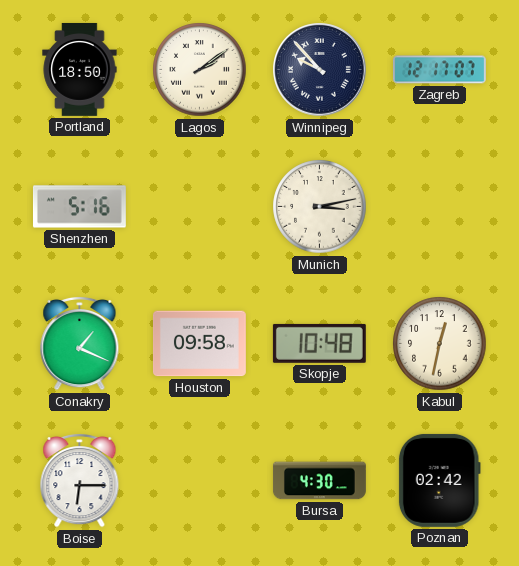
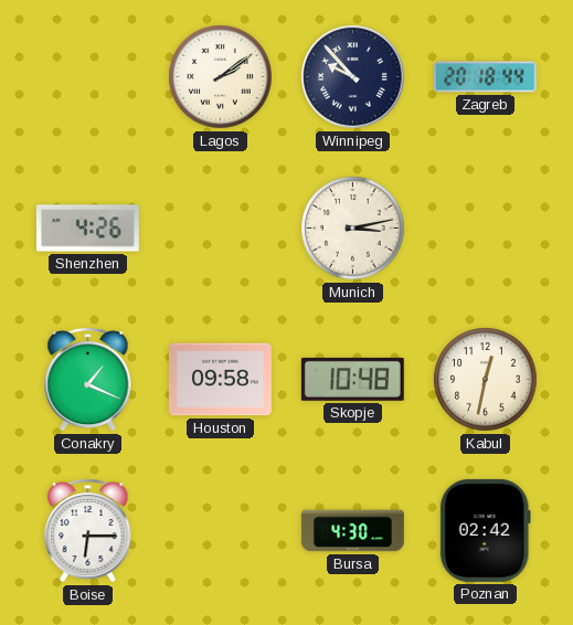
Portland: 18:50 -> none (80, 69)
Zagreb: 12:17 -> 20:18 (485, 77)
Shenzhen: 5:16 -> 4:26 (87, 229)
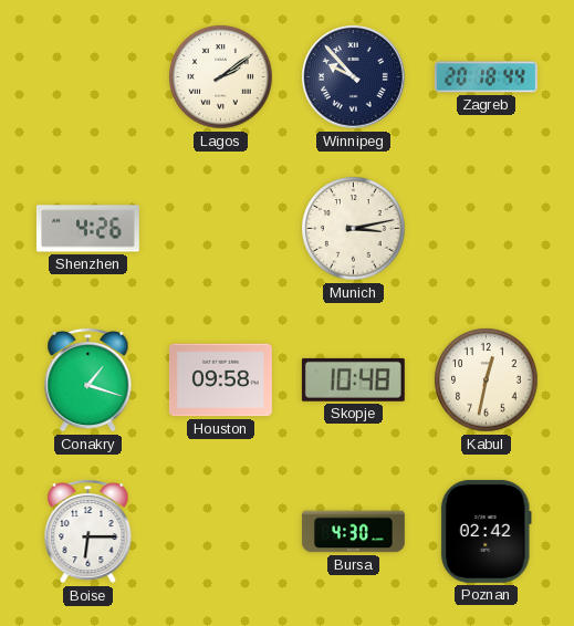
Conakry: 1:19 -> 1:18 (88, 379)
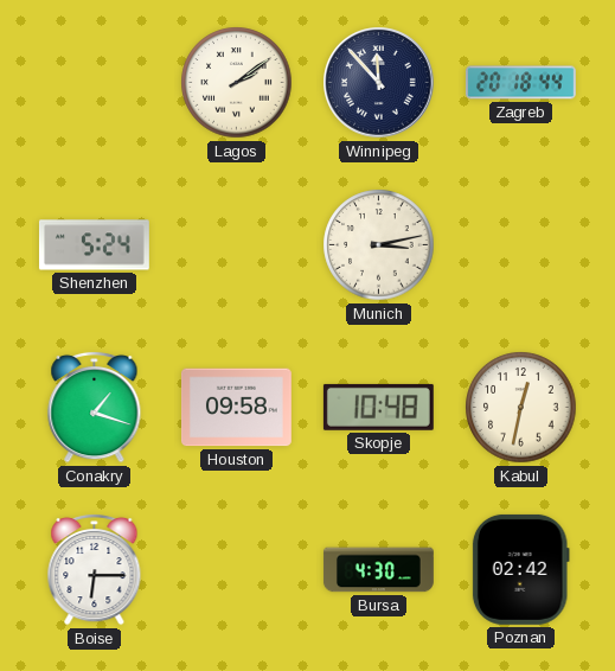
Winnipeg: 9:53 -> 11:53 (379, 83)
Shenzhen: 4:26 -> 5:24 (94, 245)
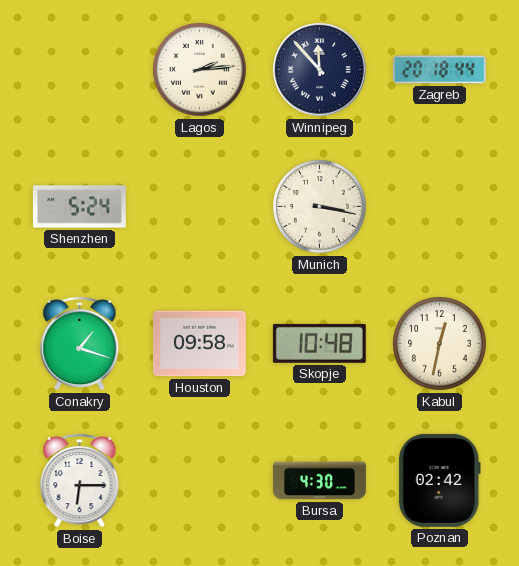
Lagos: 2:09 -> 2:14 (200, 70)
Munich: 3:13 -> 3:17 (320, 207)
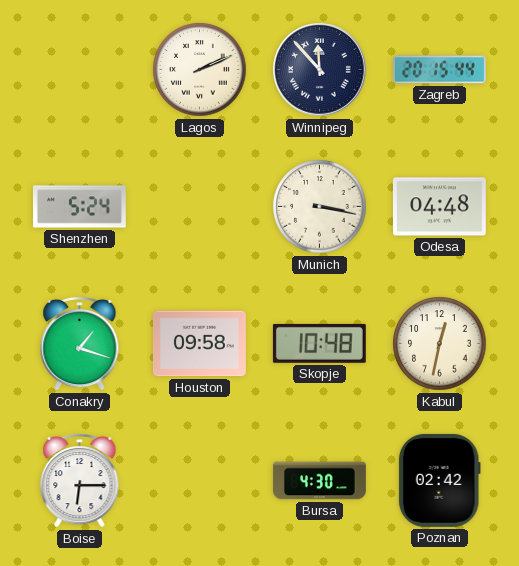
Lagos: 2:14 -> 2:11 (200, 70)
Zagreb: 20:18 -> 20:15 (439, 70)
Odesa: none -> 04:48 (439, 207)
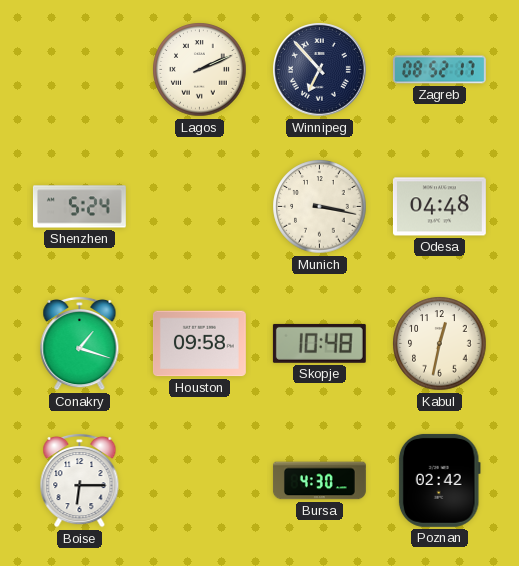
Winnipeg: 11:53 -> 6:53 (320, 70)
Zagreb: 20:15 -> 08:52 (439, 70)
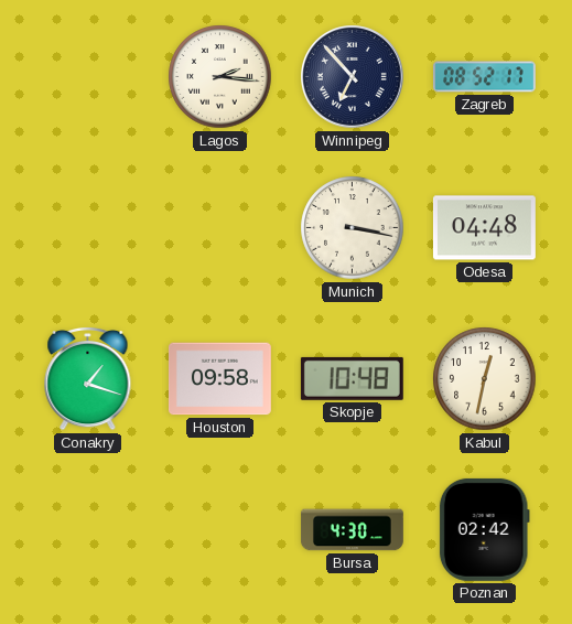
Lagos: 2:11 -> 2:16 (220, 77)
Shenzhen: 5:24 -> none (79, 207)
Boise: 6:15 -> none (80, 480)
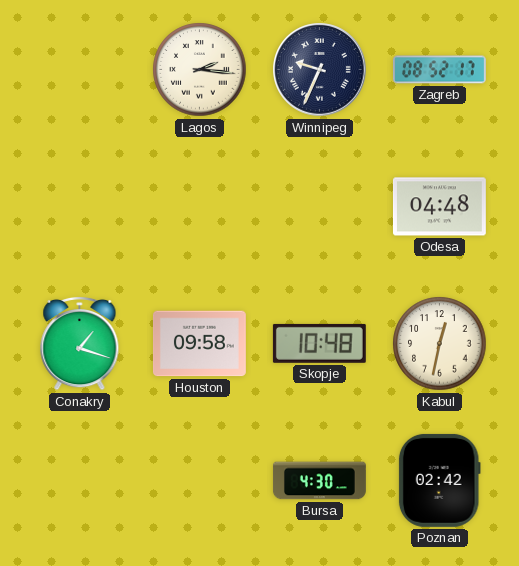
Winnipeg: 6:53 -> 9:34 (320, 70)
Munich: 3:17 -> none (353, 228)
